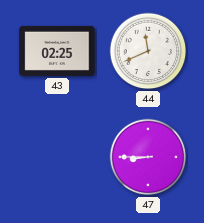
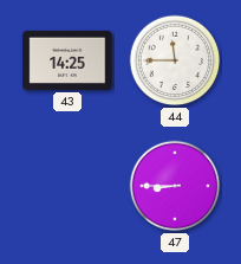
43: 02:25 -> 14:25 (67, 60)
44: 11:41 -> 11:45 (175, 60)
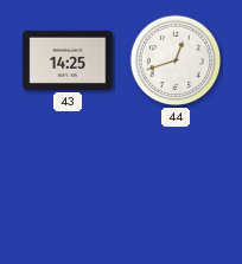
44: 11:45 -> 12:42 (176, 60)
47: 8:45 -> none (175, 186)
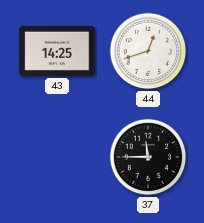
37: none -> 11:45 (148, 157)
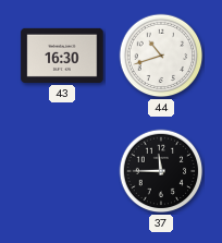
43: 14:25 -> 16:30 (62, 56)
44: 12:42 -> 10:42 (161, 56)
